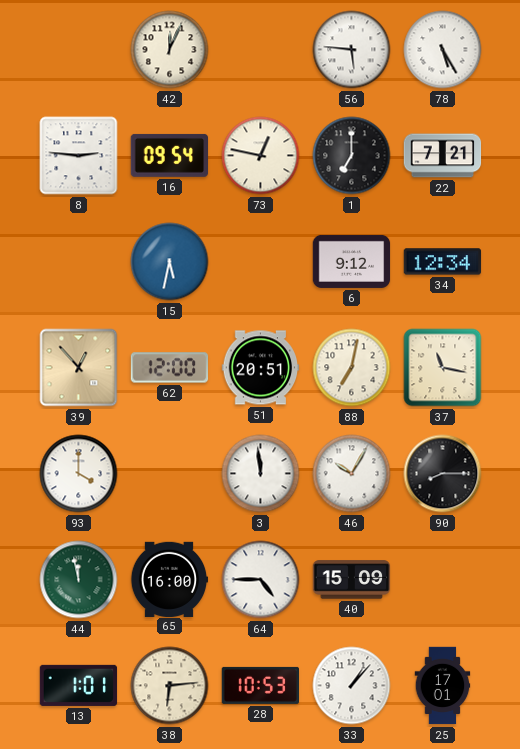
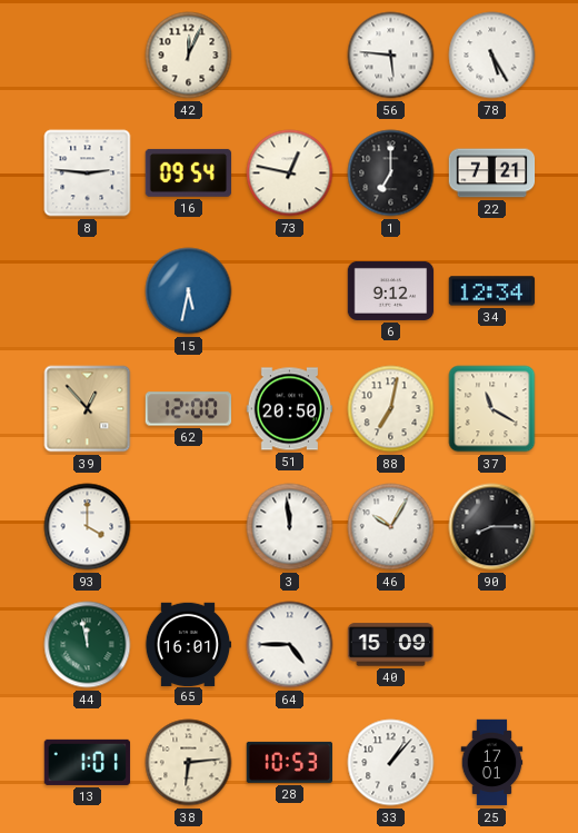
51: 20:51 -> 20:50 (290, 409)
37: 11:17 -> 11:20 (492, 409)
65: 16:00 -> 16:01 (188, 644)
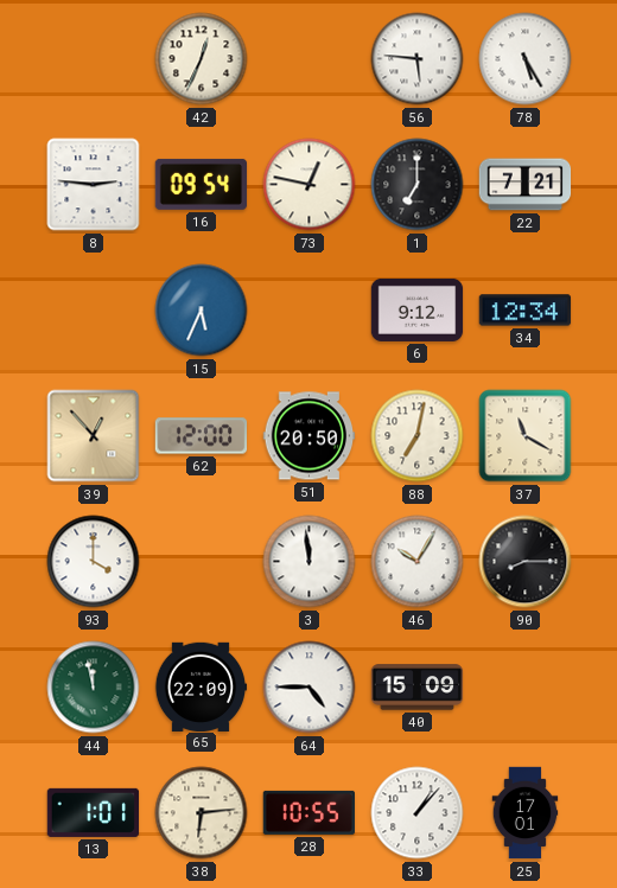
42: 12:04 -> 12:34 (202, 59)
15: 5:32 -> 5:34 (202, 311)
65: 16:01 -> 22:09 (201, 686)
28: 10:53 -> 10:55 (308, 812)
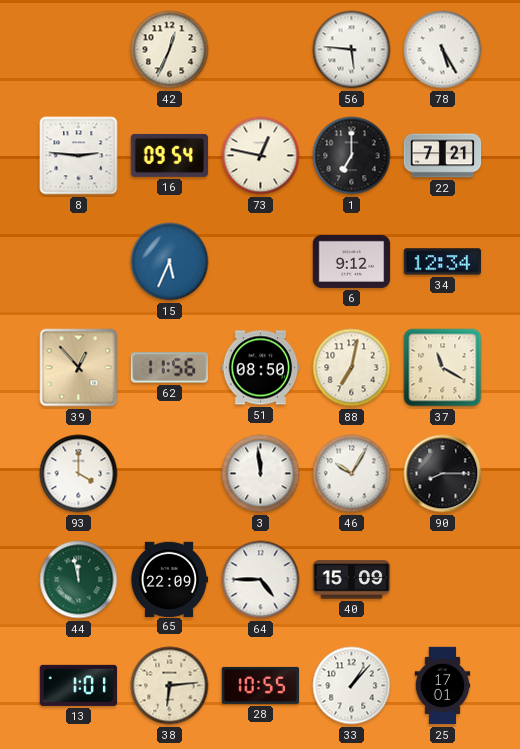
62: 12:00 -> 11:56 (170, 368)
51: 20:50 -> 08:50 (261, 368)
